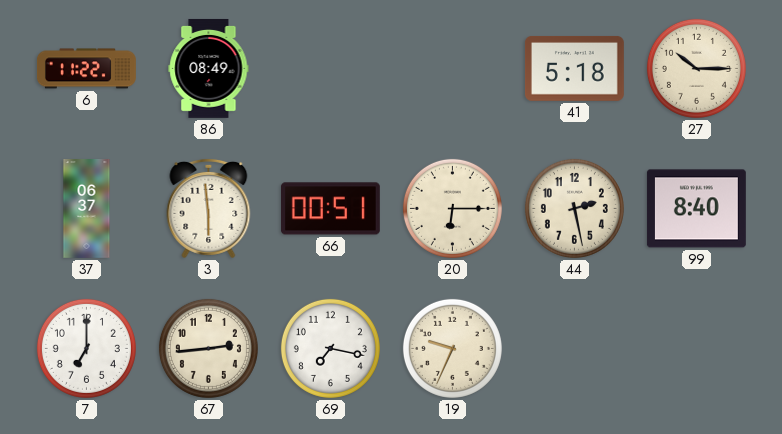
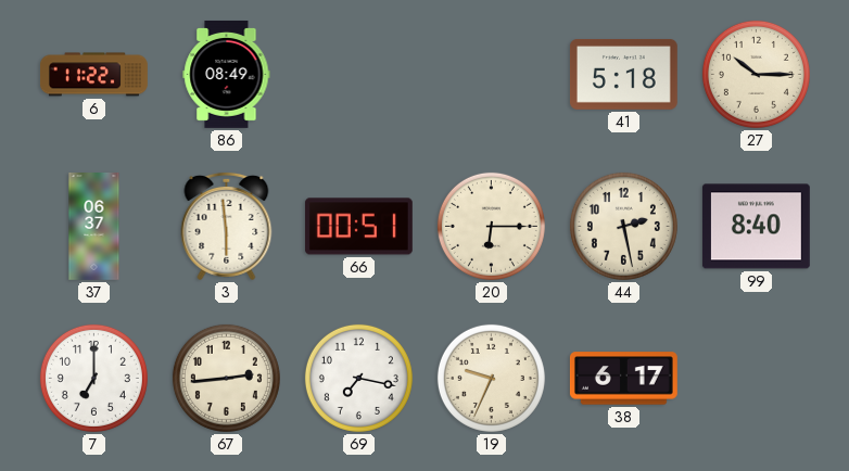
38: none -> 6:17 (623, 379)
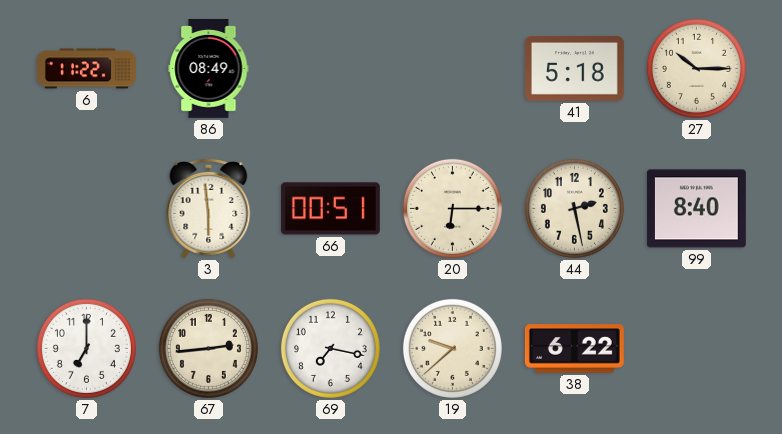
37: 06:37 -> none (94, 227)
19: 9:34 -> 9:38 (452, 348)
38: 6:17 -> 6:22 (574, 349)
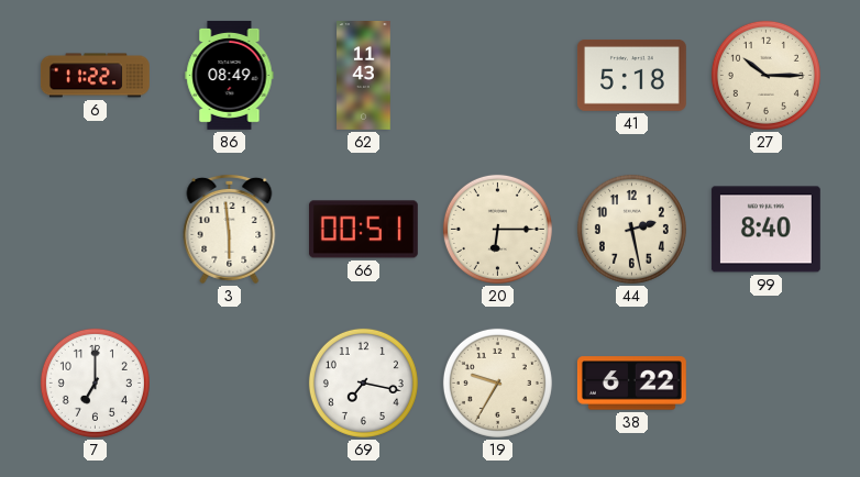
62: none -> 11:43 (364, 76)
67: 2:44 -> none (208, 348)
19: 9:38 -> 9:35 (497, 382)
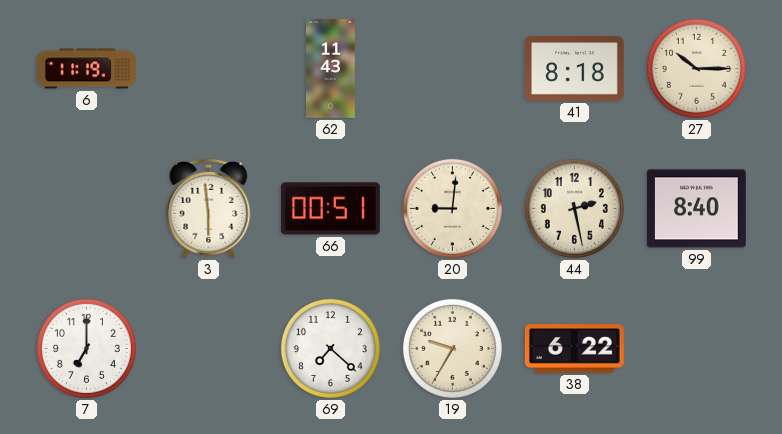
6: 11:22 -> 11:19 (86, 69)
86: 08:49 -> none (230, 75)
41: 5:18 -> 8:18 (574, 68)
20: 6:15 -> 9:01 (452, 208)
69: 7:17 -> 7:22 (330, 348)
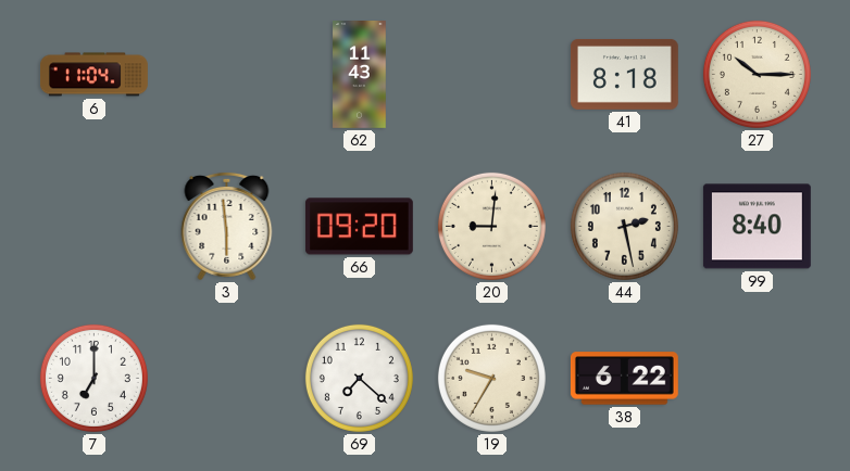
6: 11:19 -> 11:04 (93, 75)
66: 00:51 -> 09:20 (359, 227)
